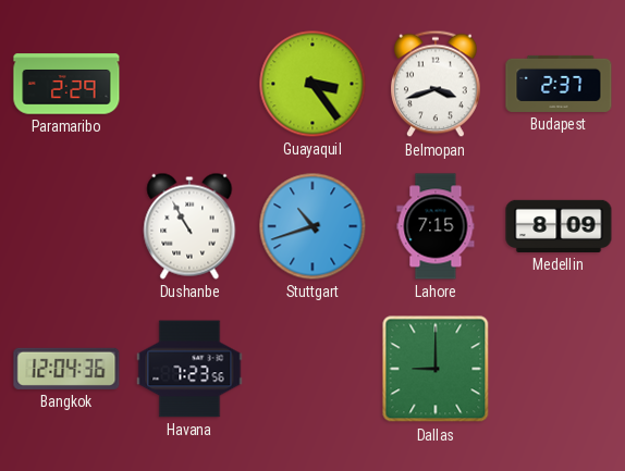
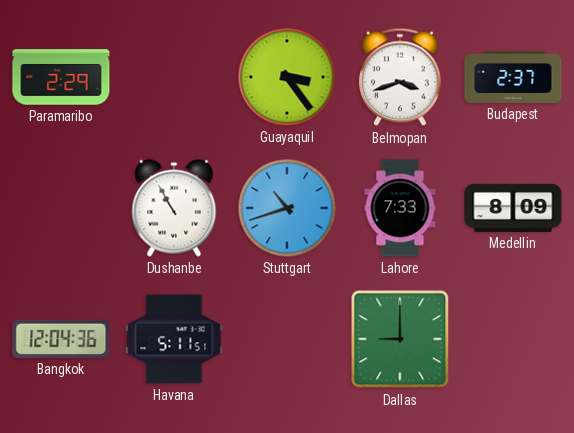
Lahore: 7:15 -> 7:33 (400, 208)
Havana: 7:23 -> 5:11 (174, 339)
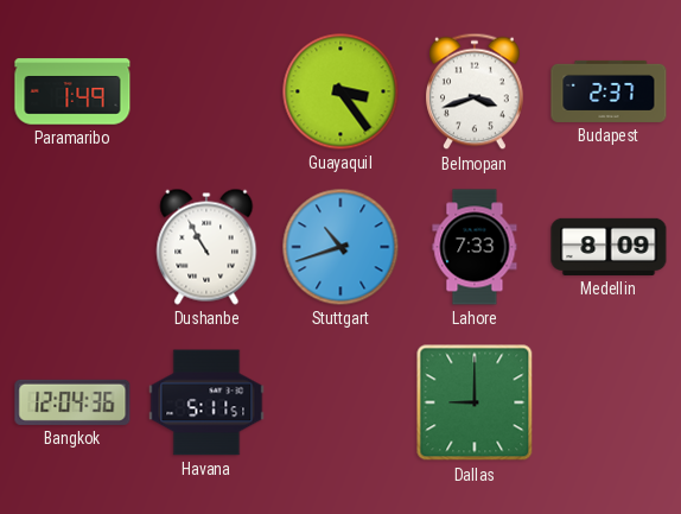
Paramaribo: 2:29 -> 1:49 (72, 91)
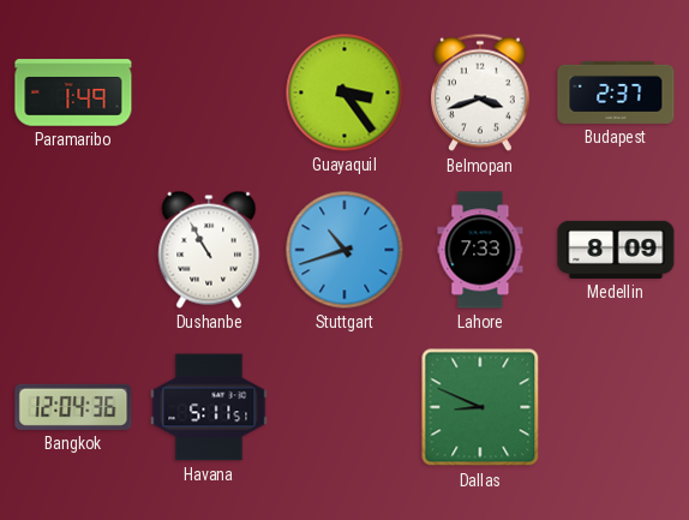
Dallas: 9:00 -> 8:49 (480, 407)
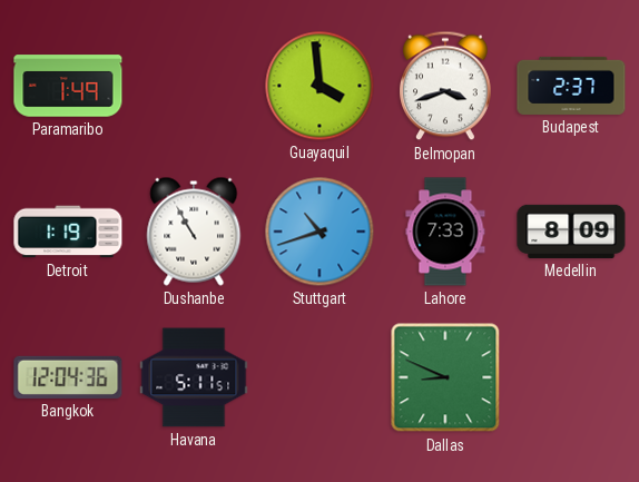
Guayaquil: 3:24 -> 3:59 (319, 86)
Detroit: none -> 1:19 (68, 232)
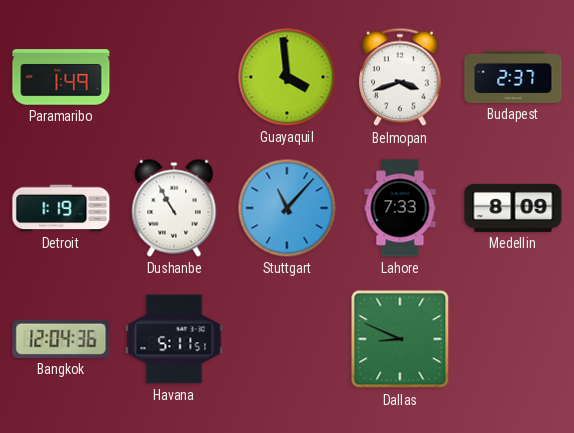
Stuttgart: 10:42 -> 11:07 (287, 208)
